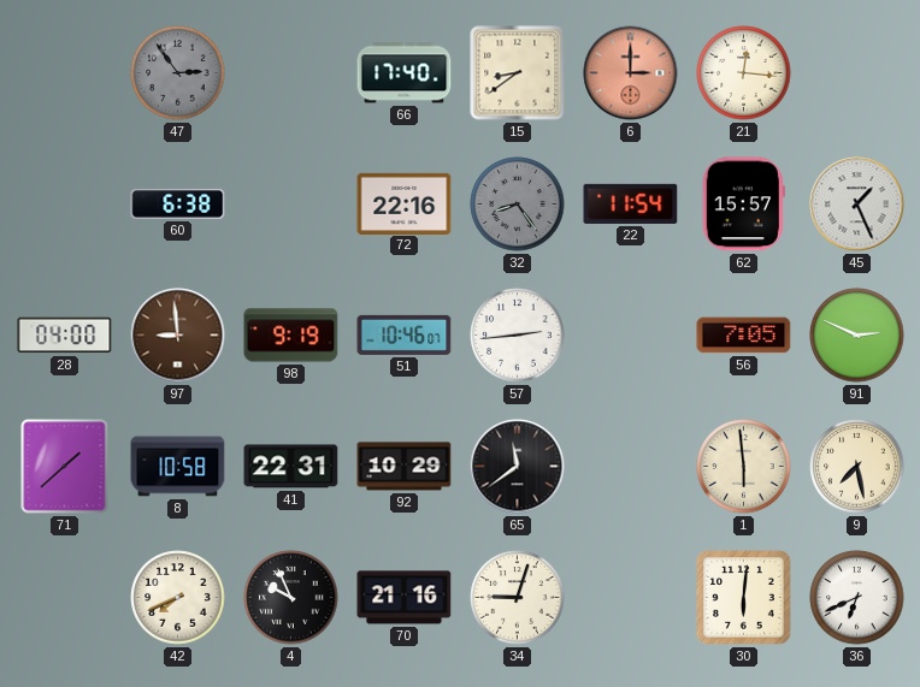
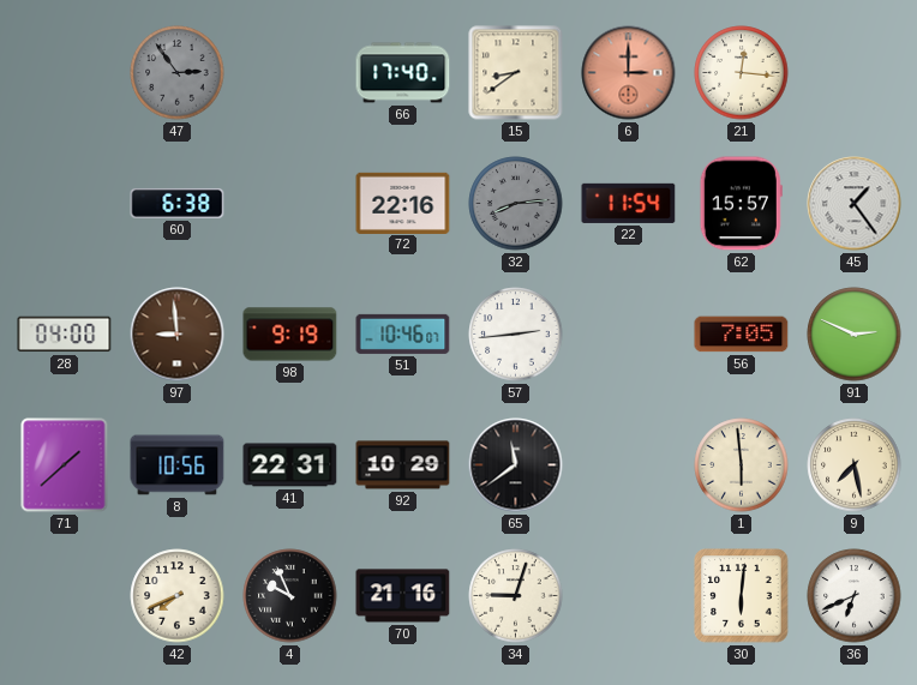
32: 8:24 -> 8:14 (516, 204)
45: 1:26 -> 1:24 (855, 204)
8: 10:58 -> 10:56 (178, 465)
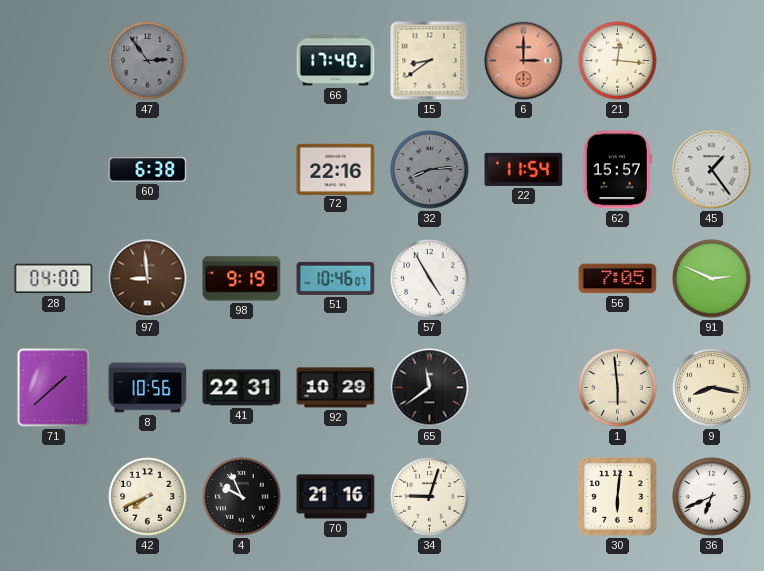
57: 2:44 -> 4:55 (430, 279)
9: 7:28 -> 8:17 (712, 388)
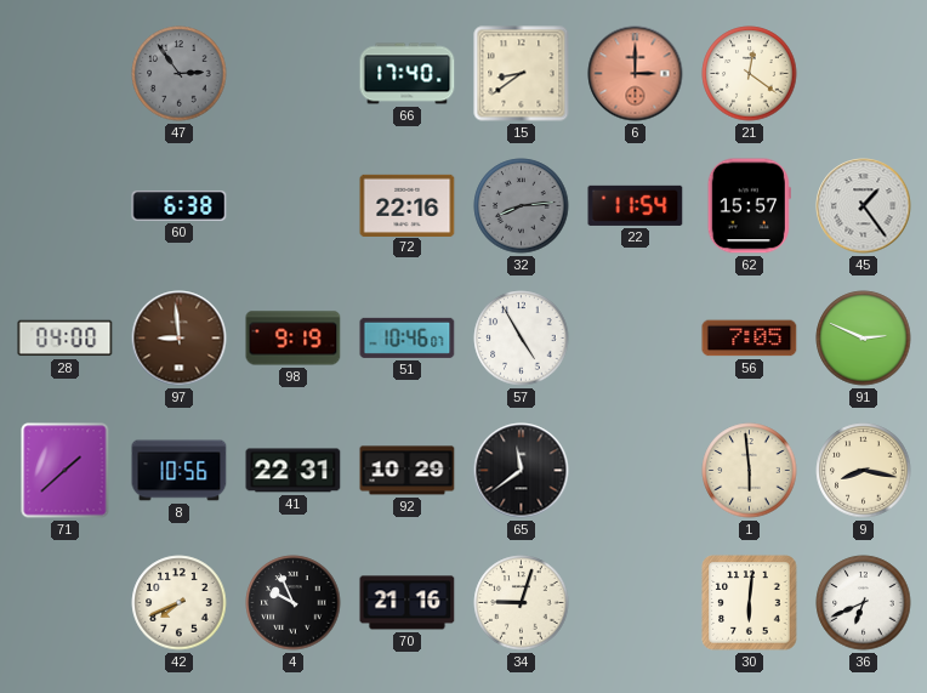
21: 12:16 -> 12:21 (750, 74)
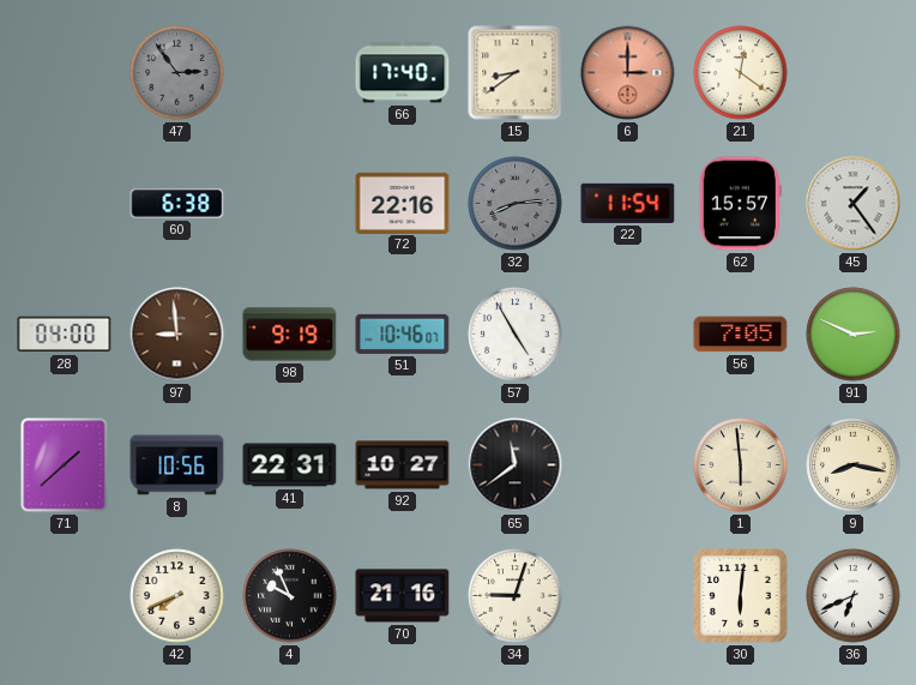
92: 10:29 -> 10:27 (403, 465)
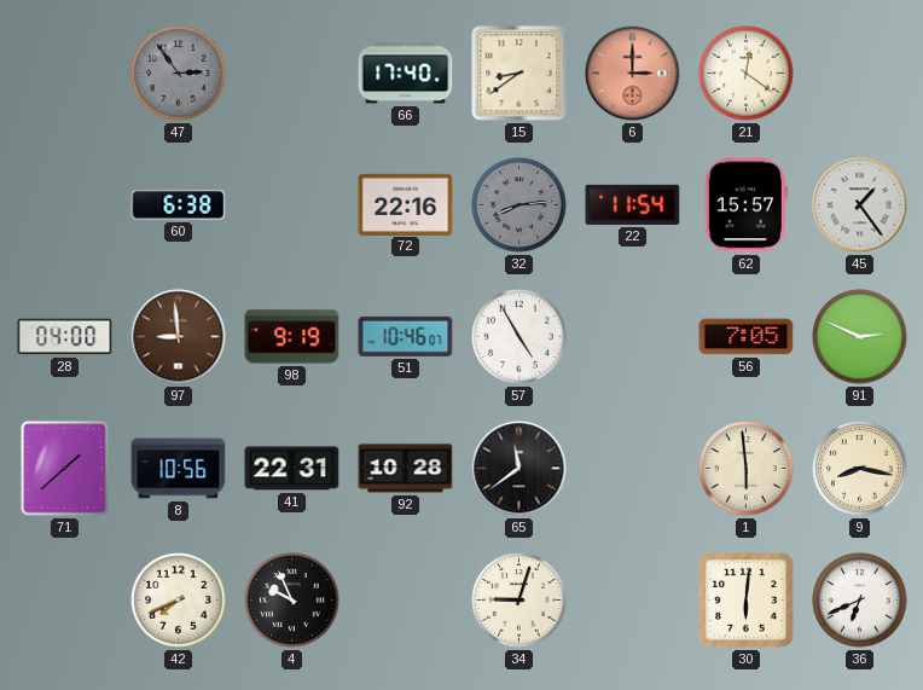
92: 10:27 -> 10:28 (406, 469)
70: 21:16 -> none (403, 596)
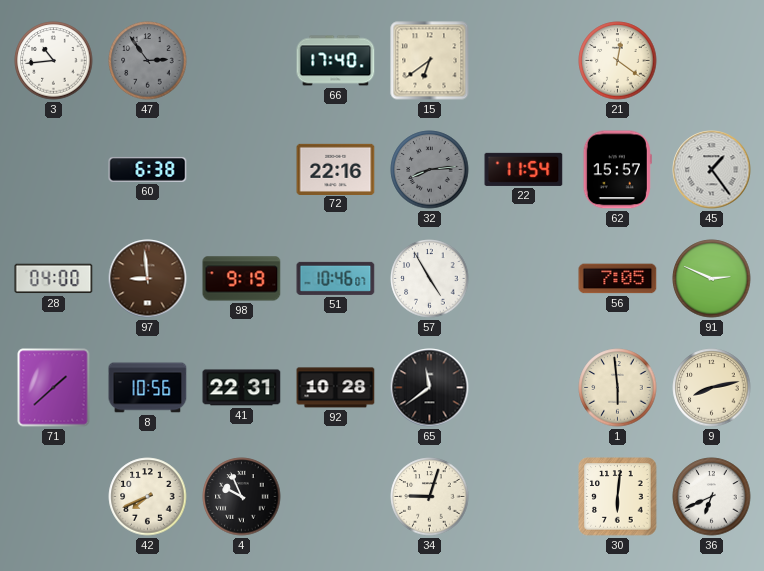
3: none -> 10:44 (54, 61)
15: 8:39 -> 6:39 (430, 61)
6: 3:00 -> none (633, 74)
9: 8:17 -> 8:13 (712, 388)
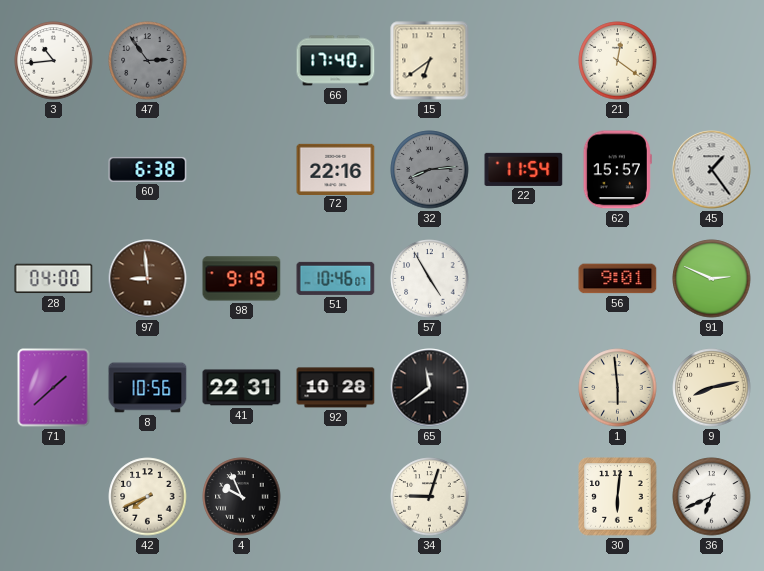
56: 7:05 -> 9:01 (618, 279)
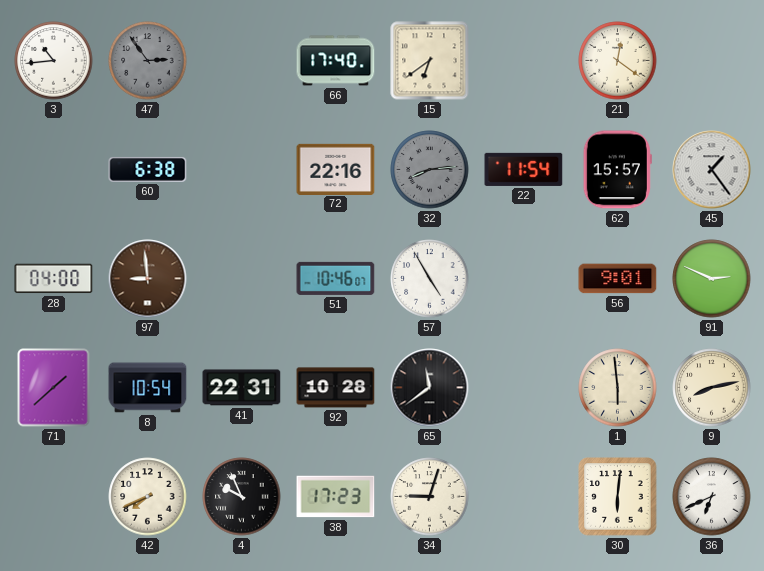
98: 9:19 -> none (242, 279)
8: 10:56 -> 10:54 (148, 388)
38: none -> 17:23 (336, 497)
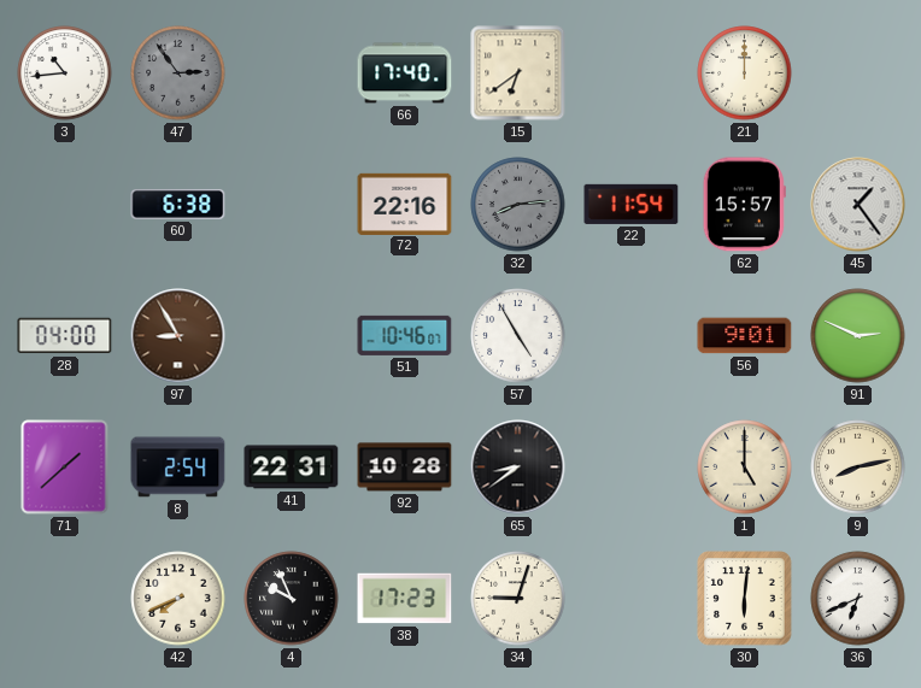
21: 12:21 -> 12:00 (745, 73)
97: 8:59 -> 8:55 (178, 336)
8: 10:54 -> 2:54 (178, 468)
65: 11:39 -> 8:39 (518, 468)
1: 5:59 -> 5:00 (745, 468)
